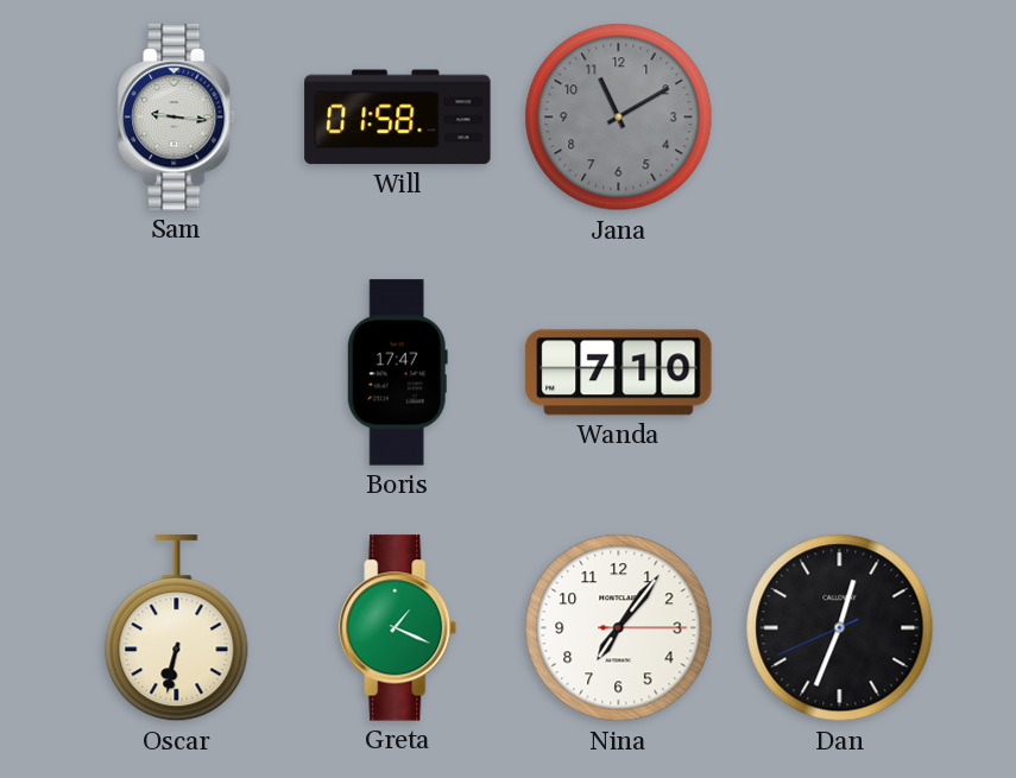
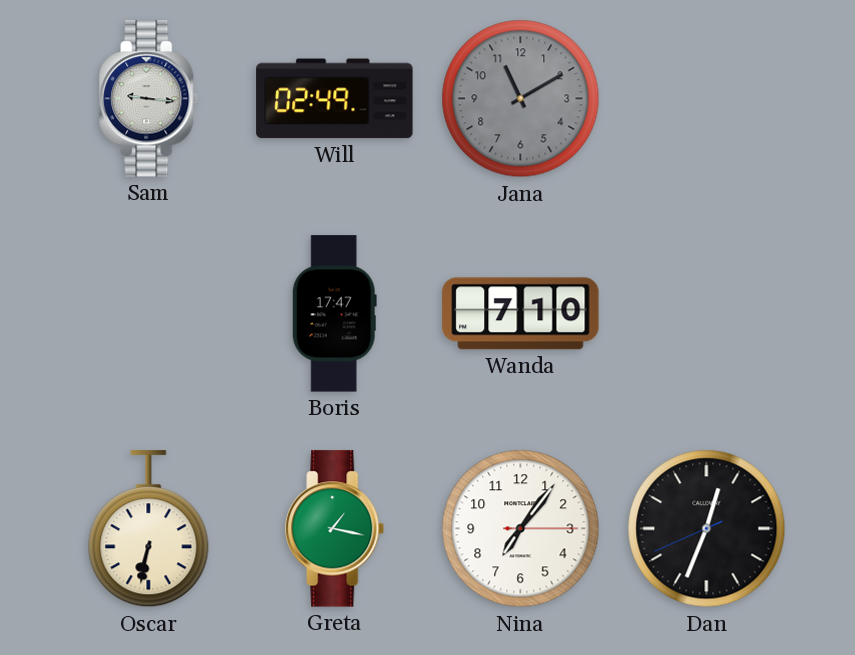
Will: 01:58 -> 02:49 (335, 99)
Greta: 1:19 -> 1:17 (335, 529)
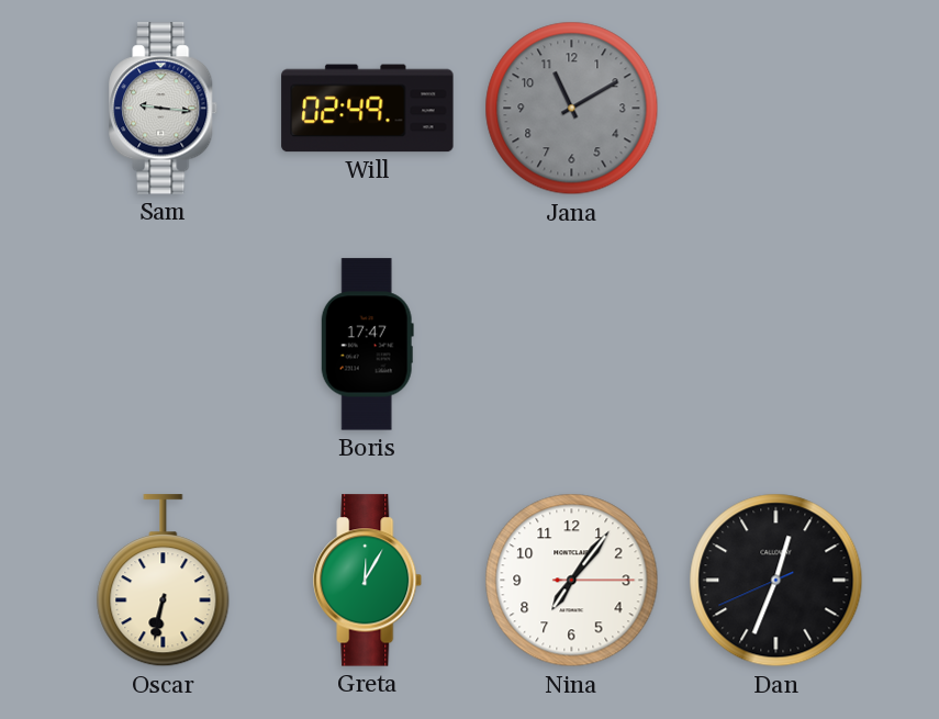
Wanda: 7:10 -> none (521, 314)
Greta: 1:17 -> 12:05 (368, 581)
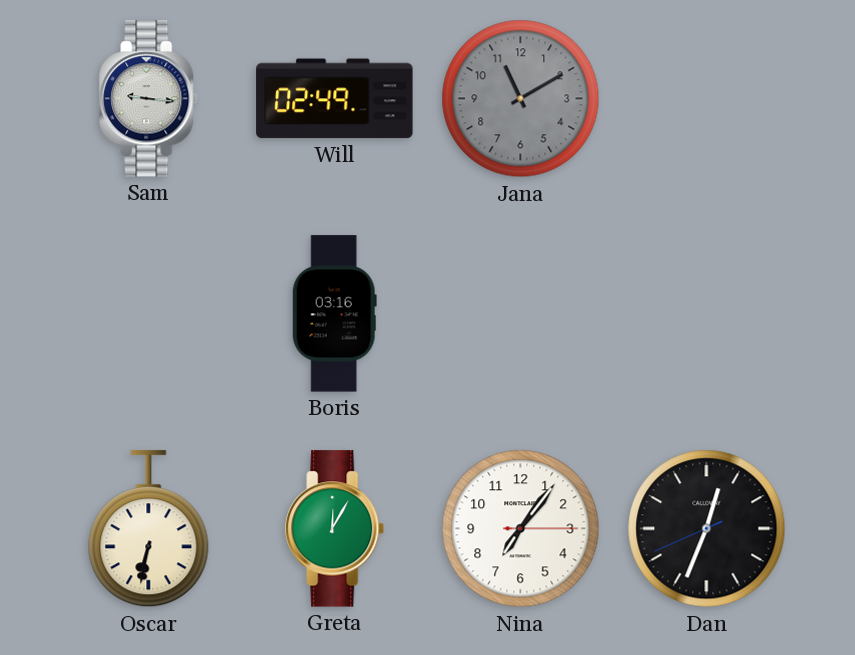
Boris: 17:47 -> 03:16 (334, 314)
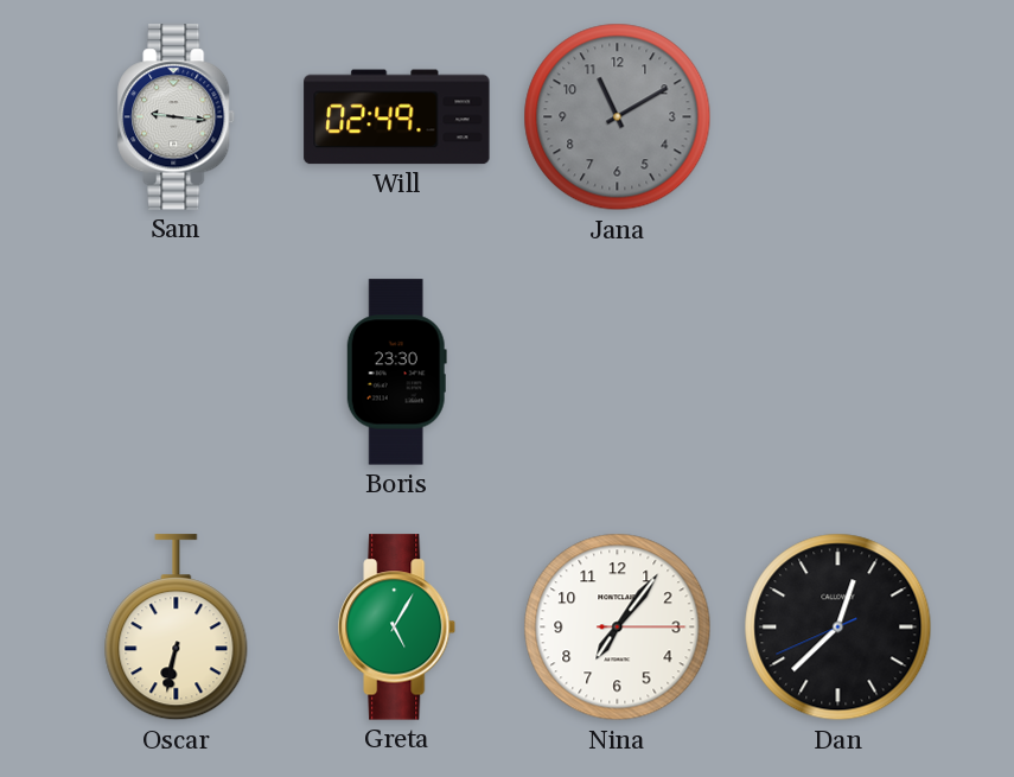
Boris: 03:16 -> 23:30 (396, 372)
Greta: 12:05 -> 5:05 (397, 628)
Dan: 12:33 -> 12:37 (838, 628)
